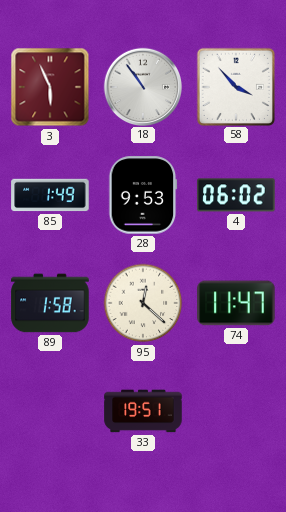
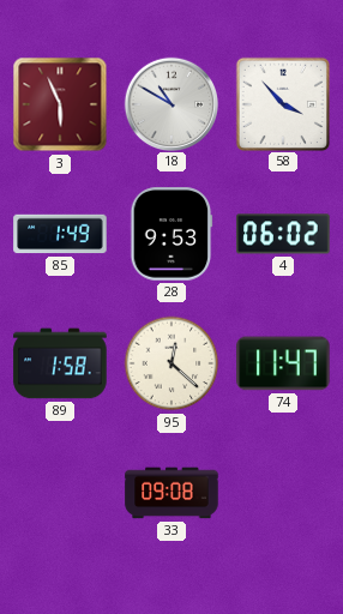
18: 10:54 -> 10:50 (170, 103)
33: 19:51 -> 09:08 (171, 493)
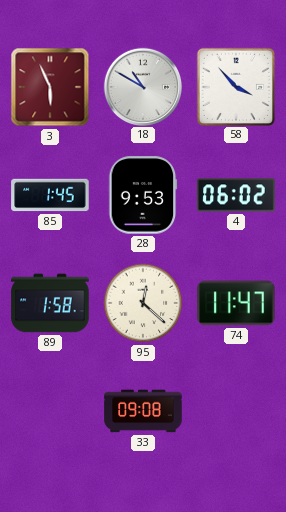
85: 1:49 -> 1:45 (50, 195)
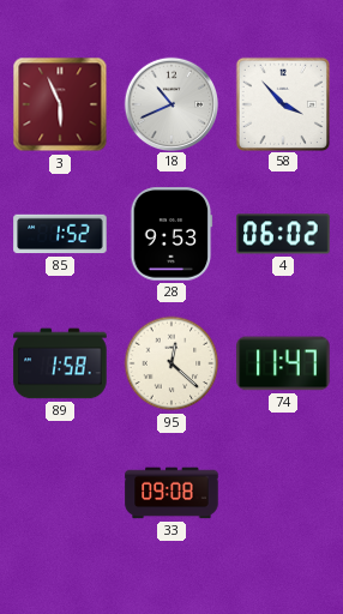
18: 10:50 -> 10:41 (170, 103)
85: 1:45 -> 1:52 (60, 234)
